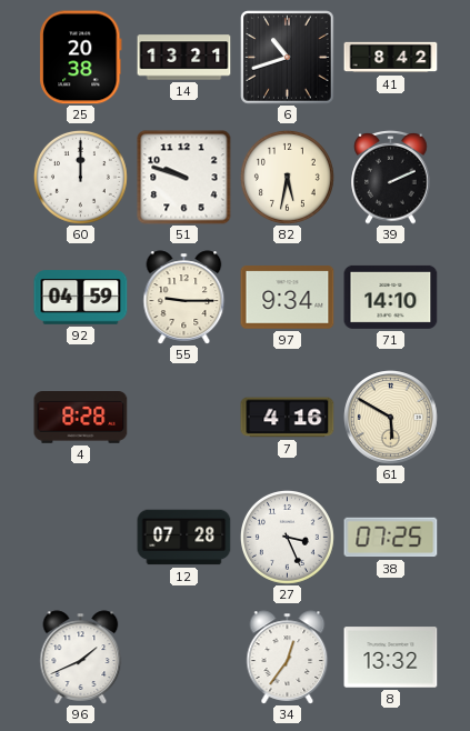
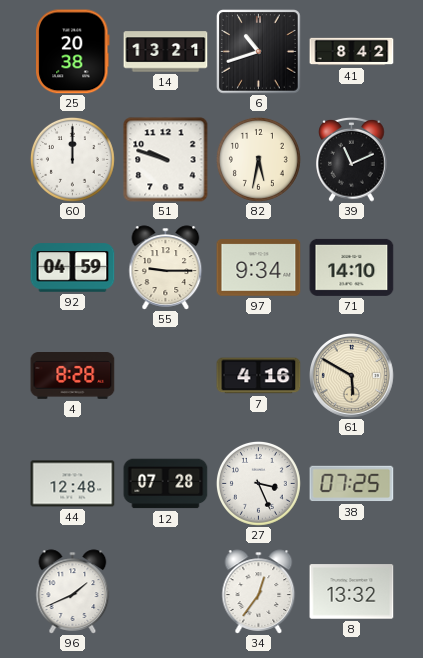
39: 2:11 -> 11:11 (352, 159)
44: none -> 12:48 (73, 484)
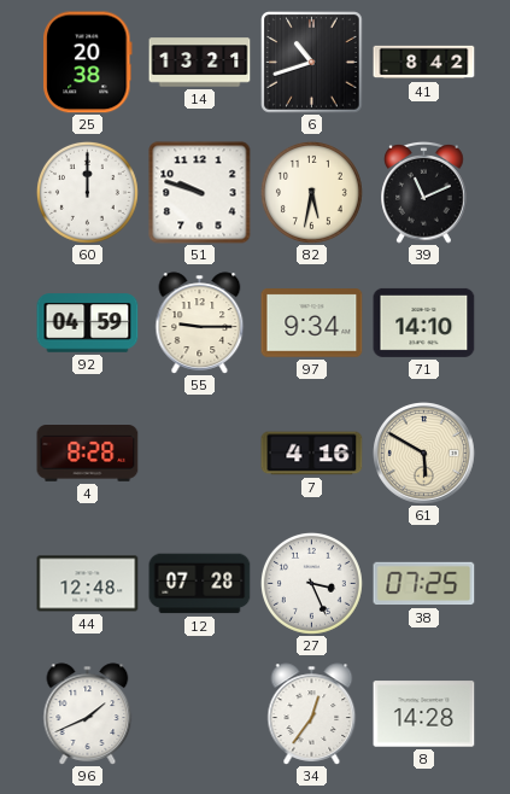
8: 13:32 -> 14:28 (424, 714)
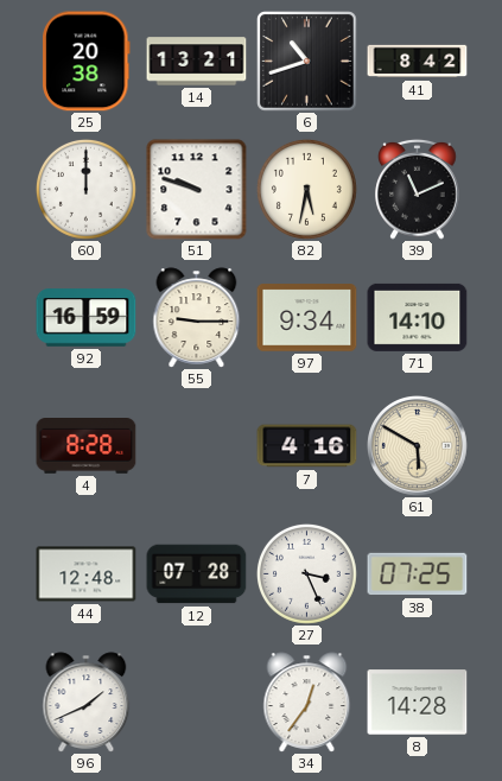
92: 04:59 -> 16:59 (87, 318)
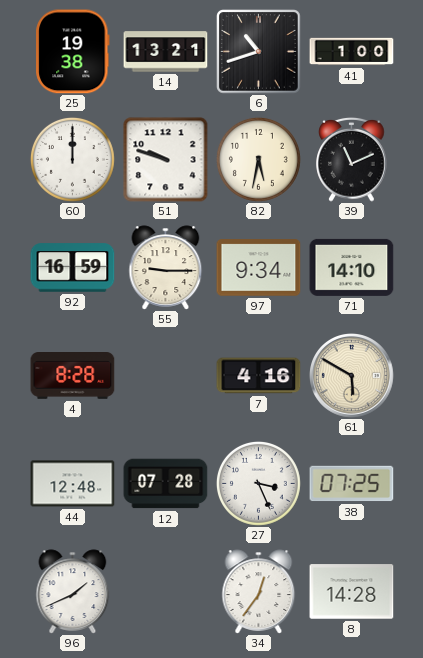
25: 20:38 -> 19:38 (73, 52)
41: 8:42 -> 1:00 (352, 52)
